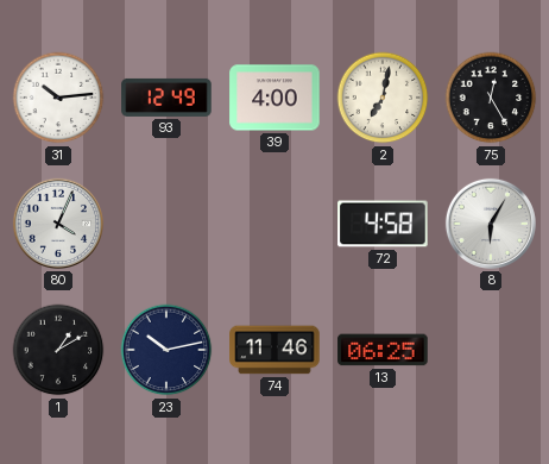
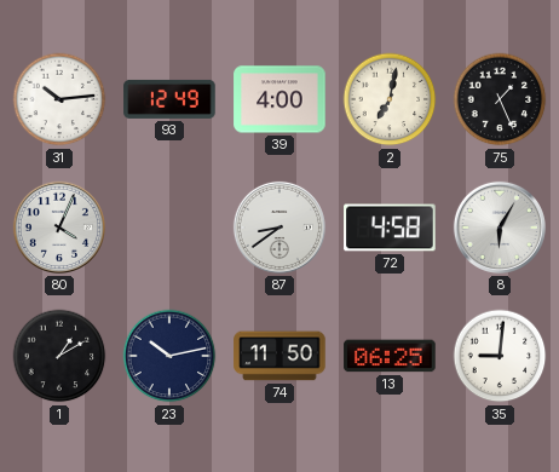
75: 12:25 -> 1:26 (500, 99)
87: none -> 8:39 (279, 228)
74: 11:46 -> 11:50 (279, 356)
35: none -> 9:01 (500, 356)
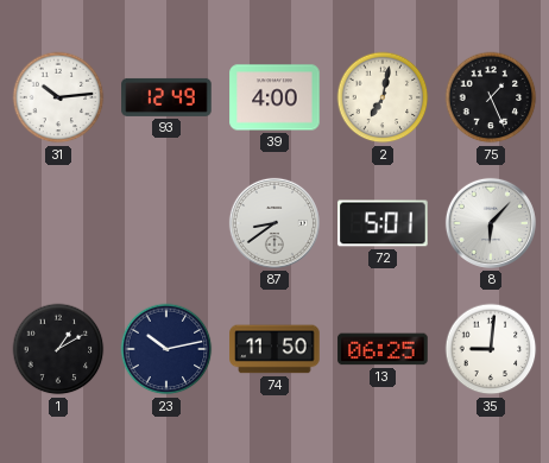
80: 4:04 -> none (59, 228)
72: 4:58 -> 5:01 (383, 223)
8: 6:05 -> 6:07 (491, 223)
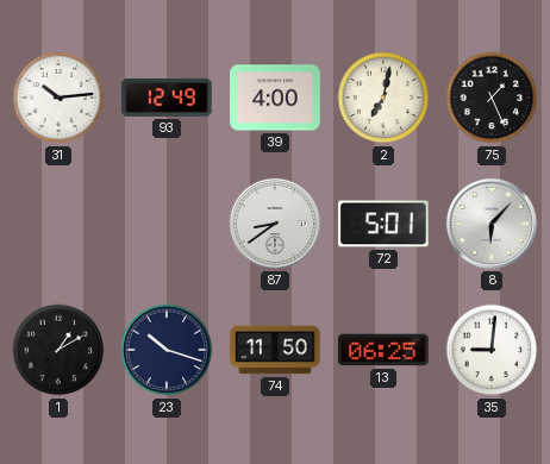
23: 10:13 -> 10:18 (167, 350)
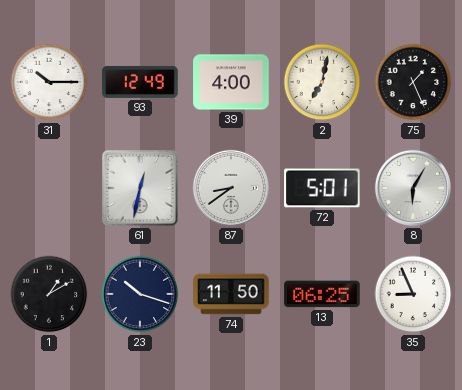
31: 10:14 -> 10:15 (49, 82)
61: none -> 12:32 (140, 188)
8: 6:07 -> 6:05 (413, 188)
35: 9:01 -> 8:56 (413, 294)
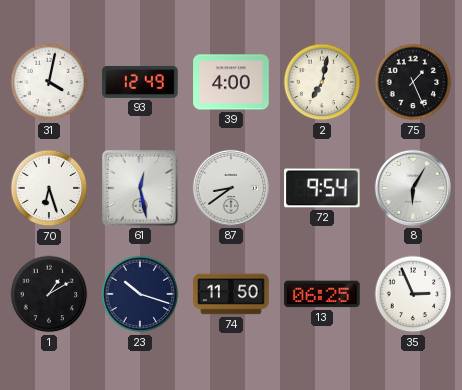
31: 10:15 -> 4:02 (49, 82)
70: none -> 6:27 (49, 188)
61: 12:32 -> 12:28 (140, 188)
72: 5:01 -> 9:54 (322, 188)
35: 8:56 -> 2:56 (413, 294)
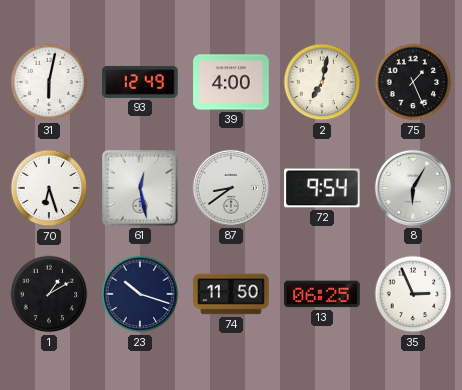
31: 4:02 -> 6:02 (49, 82)
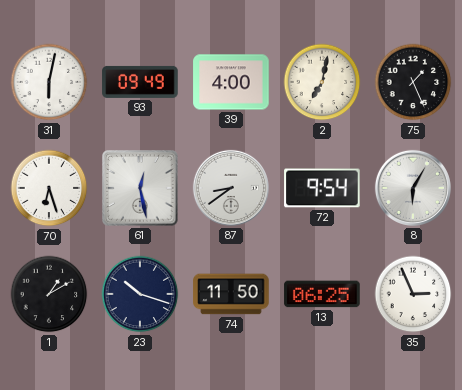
93: 12:49 -> 09:49 (140, 82)
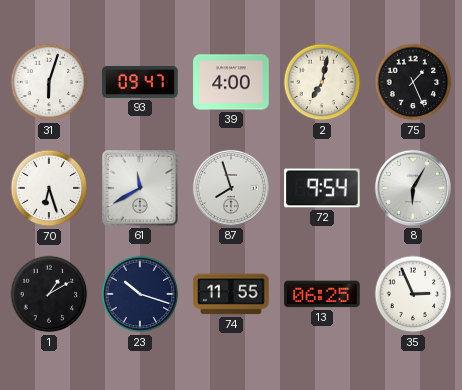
31: 6:02 -> 6:03 (49, 82)
93: 09:49 -> 09:47 (140, 82)
61: 12:28 -> 11:40 (140, 188)
87: 8:39 -> 7:57 (231, 188)
74: 11:50 -> 11:55 (231, 294)
